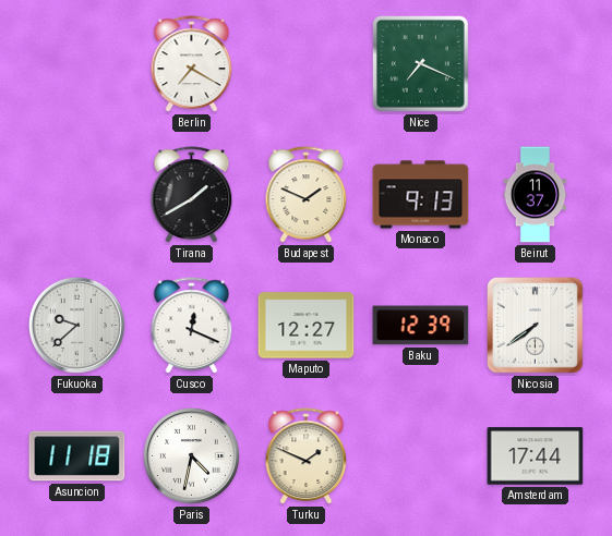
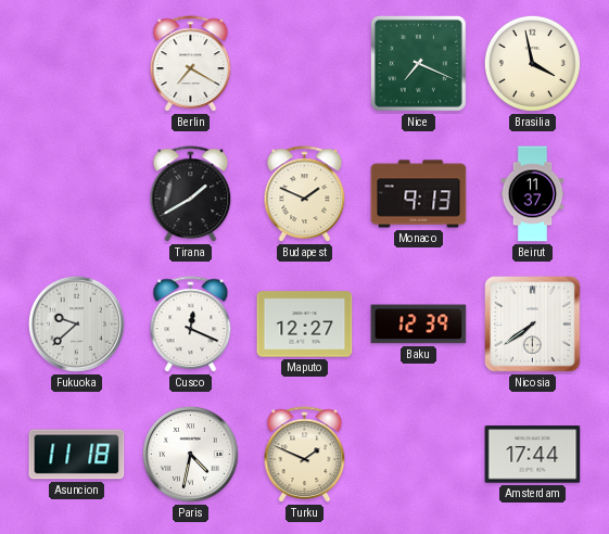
Brasilia: none -> 3:58 (532, 63)
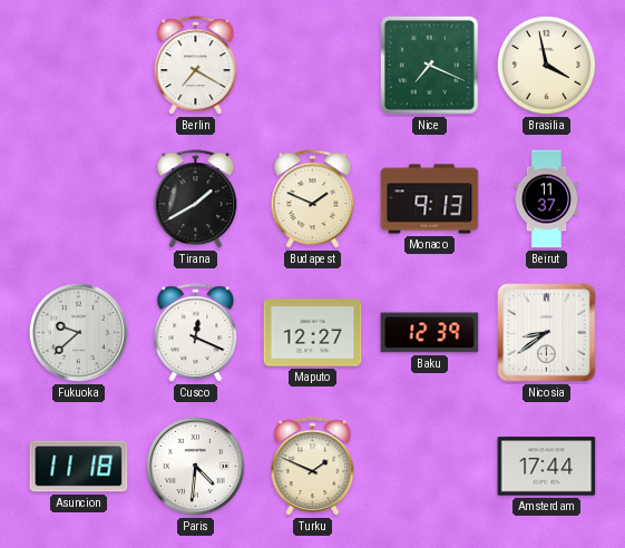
Nicosia: 7:39 -> 8:39 (547, 333)
Paris: 4:32 -> 4:31 (195, 466)
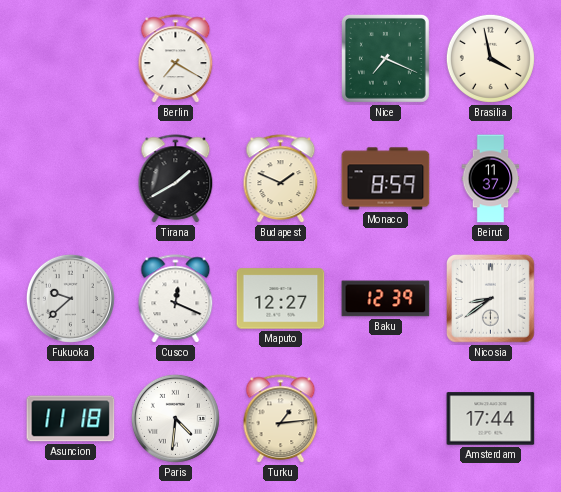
Monaco: 9:13 -> 8:59 (386, 179)
Turku: 1:49 -> 1:14 (281, 419)
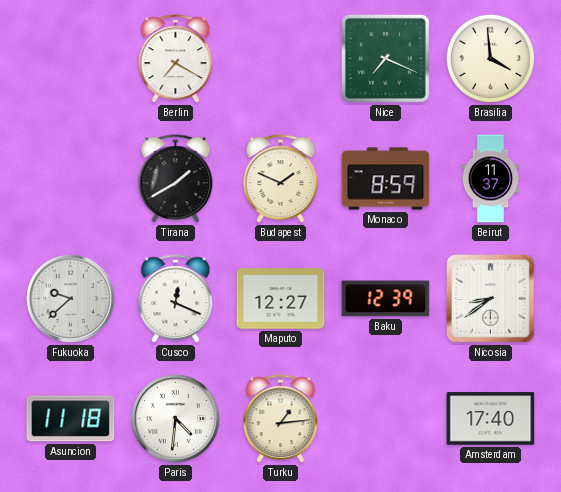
Brasilia: 3:58 -> 3:59 (490, 58)
Amsterdam: 17:44 -> 17:40 (491, 419)
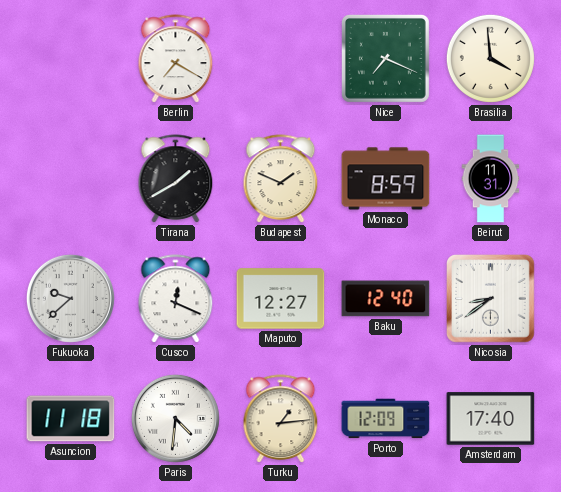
Beirut: 11:37 -> 11:31 (491, 179)
Baku: 12:39 -> 12:40 (386, 299)
Porto: none -> 12:09 (386, 419)
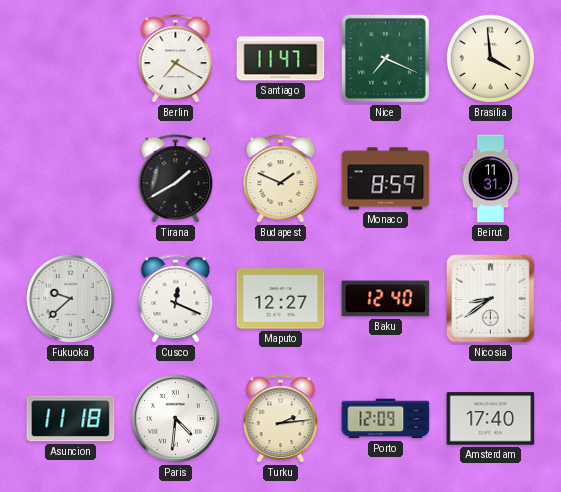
Santiago: none -> 11:47 (281, 59)
Turku: 1:14 -> 2:14 (281, 419)
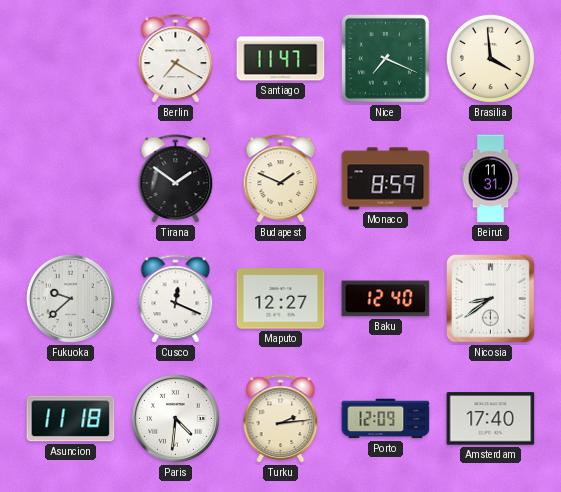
Tirana: 1:40 -> 1:51 (176, 179)
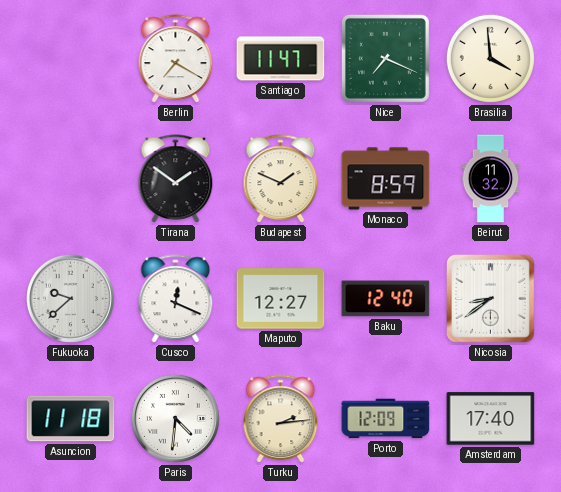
Beirut: 11:31 -> 11:32 (491, 179)
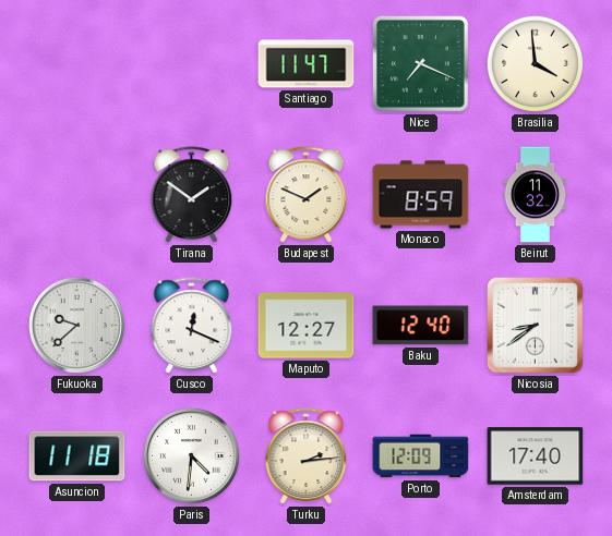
Berlin: 7:20 -> none (176, 59)
